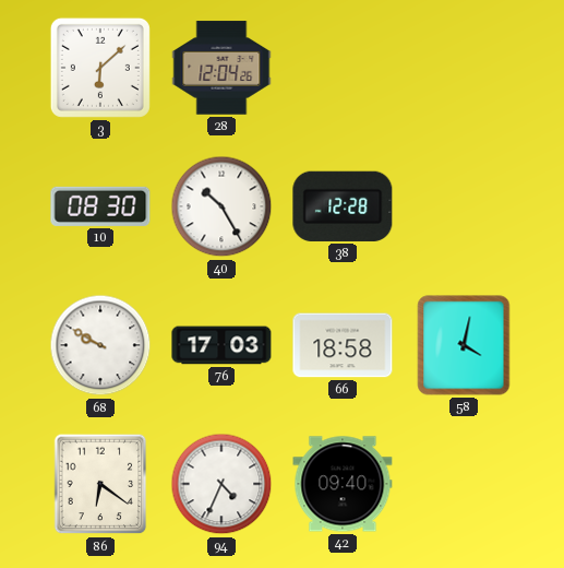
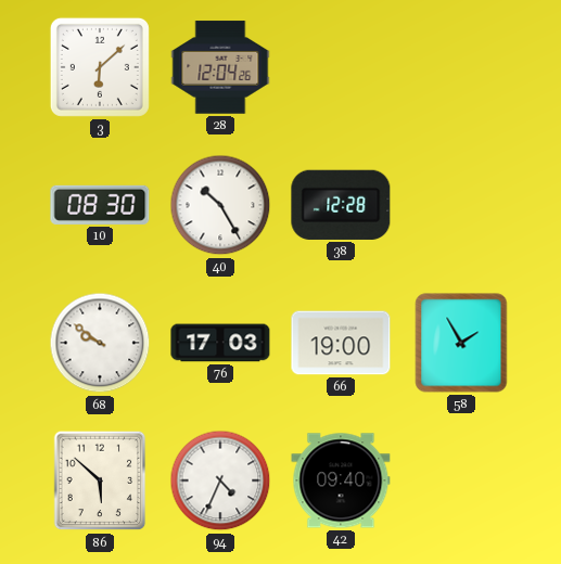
68: 9:50 -> 9:51 (100, 343)
66: 18:58 -> 19:00 (341, 343)
58: 4:02 -> 1:55 (461, 343)
86: 6:21 -> 5:52 (100, 480)
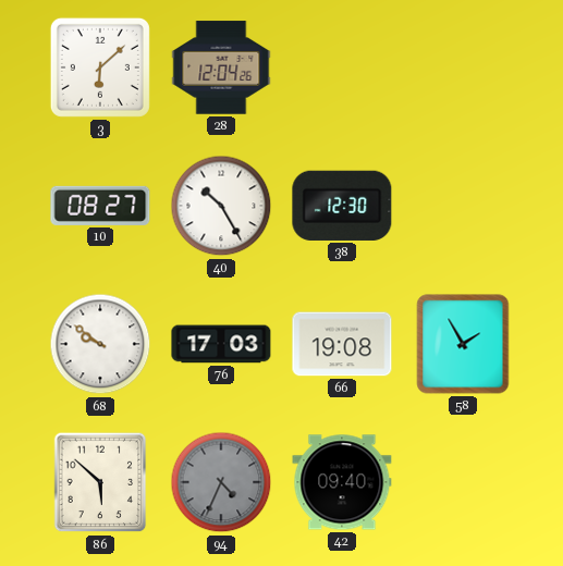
10: 08:30 -> 08:27 (100, 206)
38: 12:28 -> 12:30 (342, 206)
66: 19:00 -> 19:08 (342, 344)
94 dial: white -> grey (221, 482)
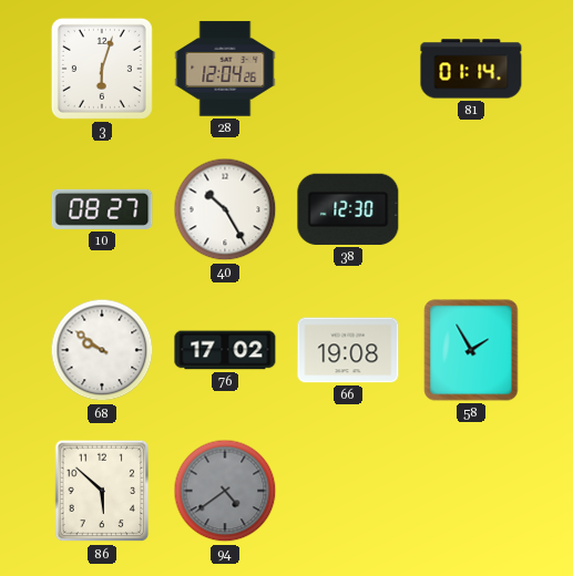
3: 6:08 -> 6:03 (102, 69)
81: none -> 01:14 (471, 69)
76: 17:03 -> 17:02 (225, 350)
94: 4:34 -> 4:39 (225, 491)
42: 09:40 -> none (342, 482)
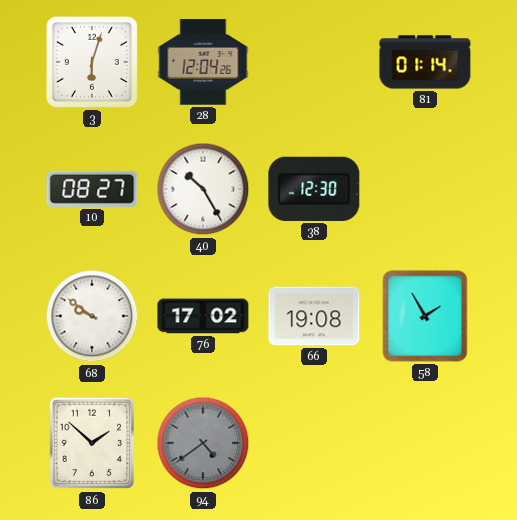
86: 5:52 -> 1:52 (92, 443)
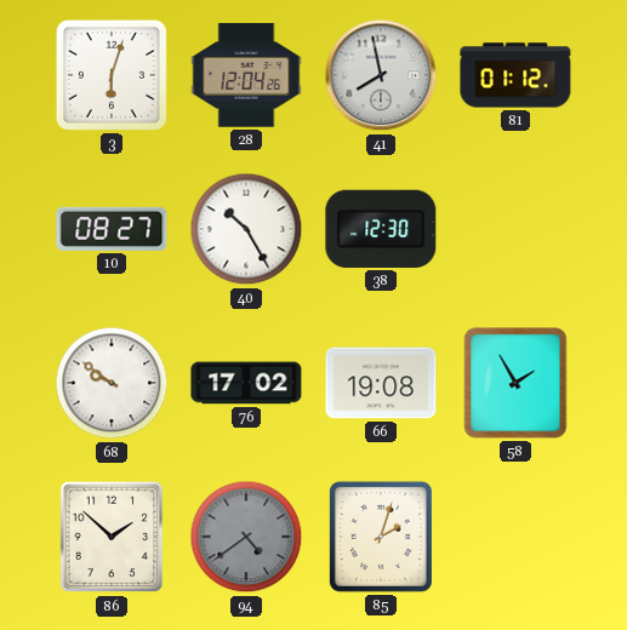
41: none -> 7:58 (381, 75)
81: 01:14 -> 01:12 (515, 75)
85: none -> 2:03 (381, 537)
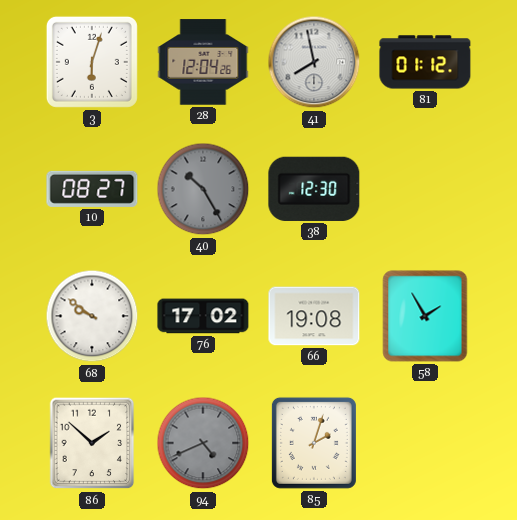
40 dial: white -> grey (203, 189)
94: 4:39 -> 4:41 (203, 443)
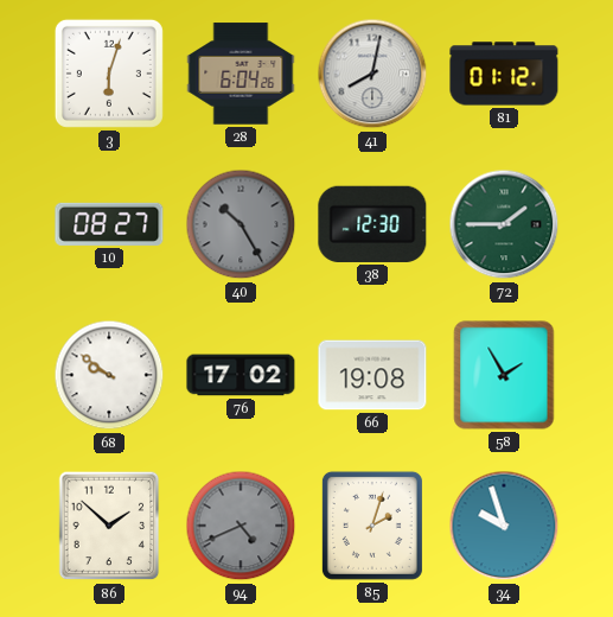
28: 12:04 -> 6:04 (241, 74)
41: 7:58 -> 8:02 (372, 74)
72: none -> 1:45 (504, 224)
34: none -> 9:57 (504, 526)
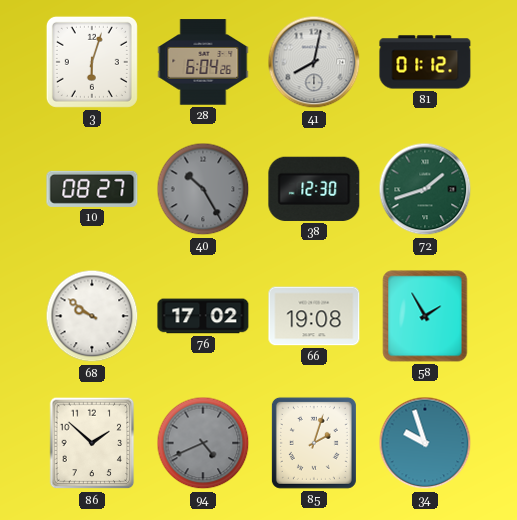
72: 1:45 -> 1:42 (425, 189)
